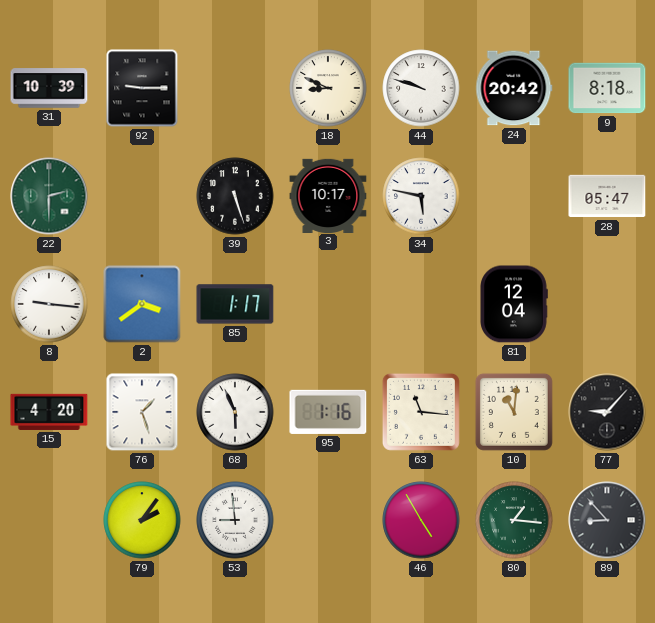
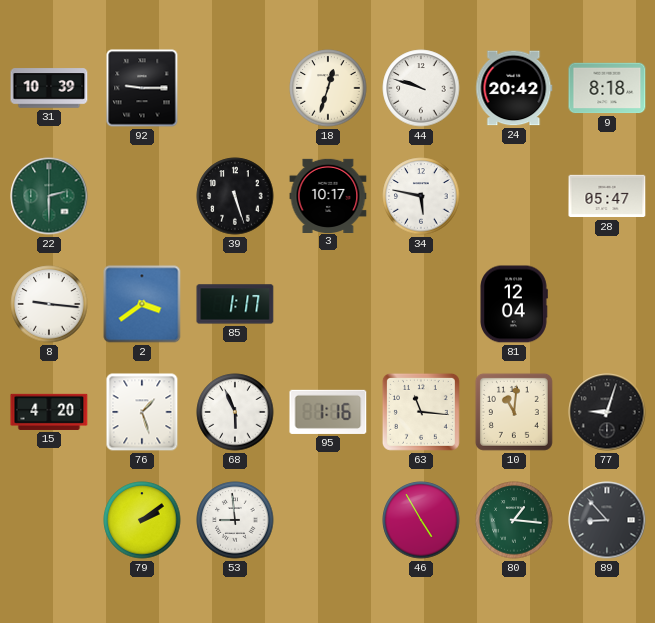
18: 8:49 -> 12:33 (328, 88)
77: 9:07 -> 9:03 (607, 412)
79: 2:06 -> 2:09 (142, 520)
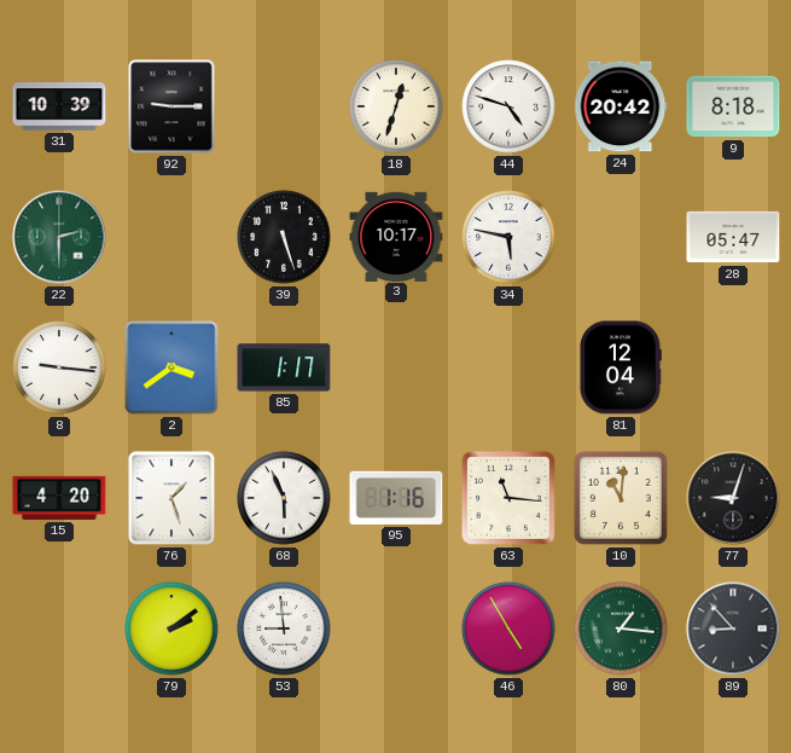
44: 9:48 -> 4:48 (508, 106)
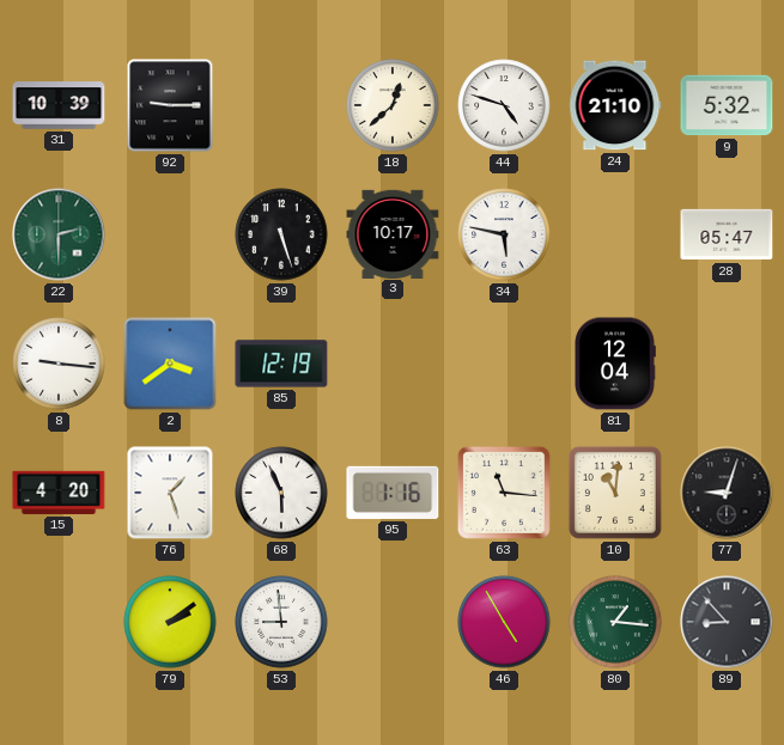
18: 12:33 -> 12:38 (393, 105)
24: 20:42 -> 21:10 (615, 105)
9: 8:18 -> 5:32 (727, 105)
85: 1:17 -> 12:19 (281, 364)
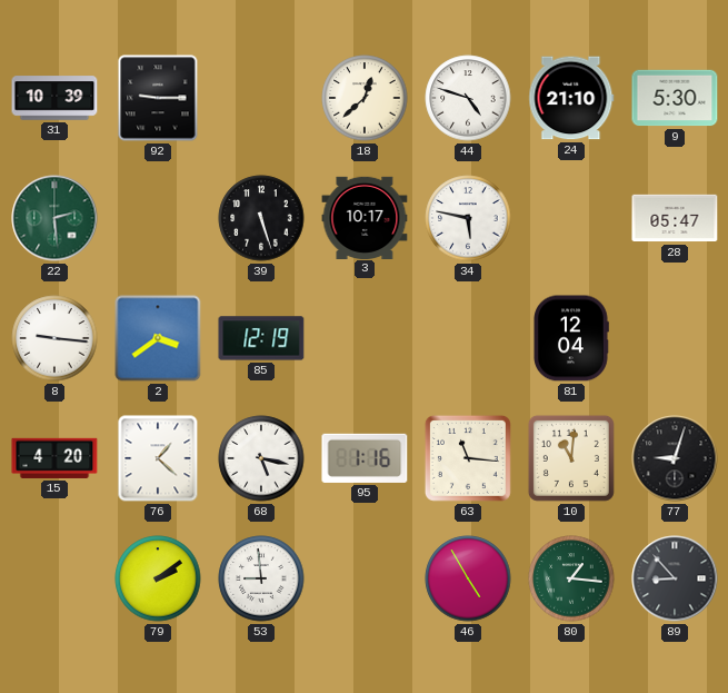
9: 5:32 -> 5:30 (675, 98)
22: 2:30 -> 2:29 (54, 218)
76: 1:27 -> 1:22 (158, 458)
68: 5:56 -> 5:17 (261, 458)
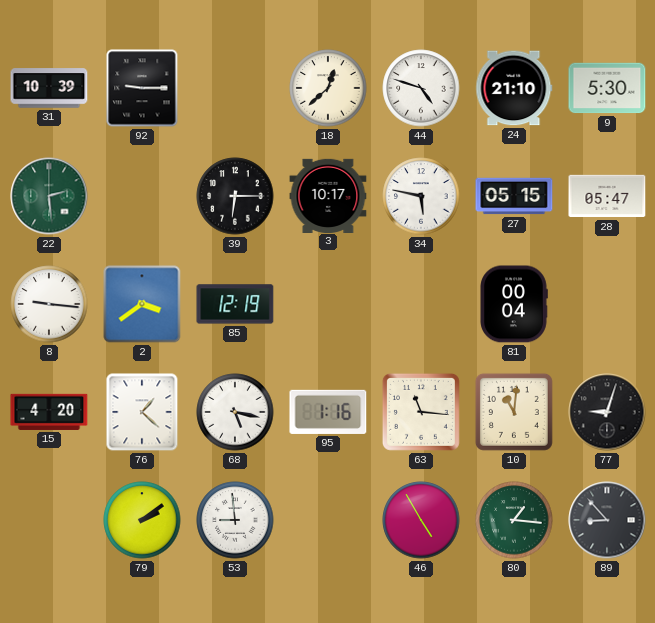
39: 5:27 -> 6:15 (235, 196)
27: none -> 05:15 (514, 196)
81: 12:04 -> 00:04 (514, 304)
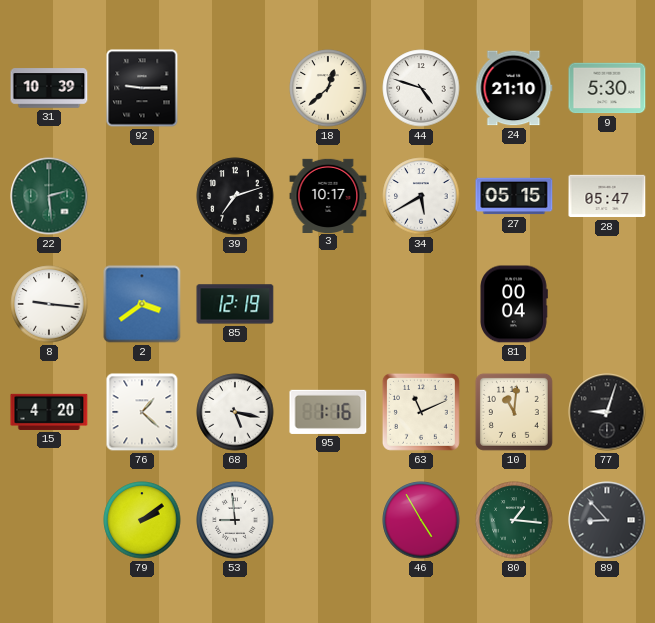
39: 6:15 -> 7:12 (235, 196)
34: 5:47 -> 5:40 (421, 196)
63: 11:16 -> 11:11 (421, 412)
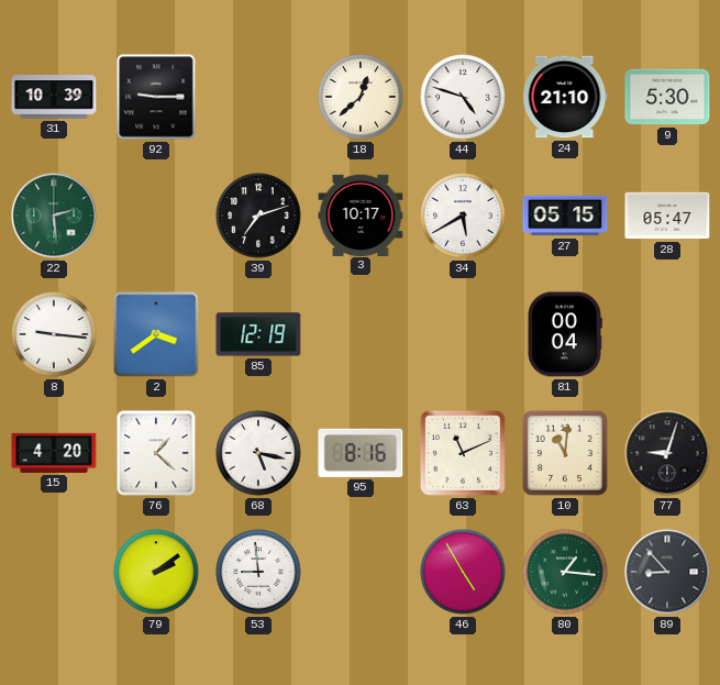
95: 1:16 -> 8:16 (361, 453)
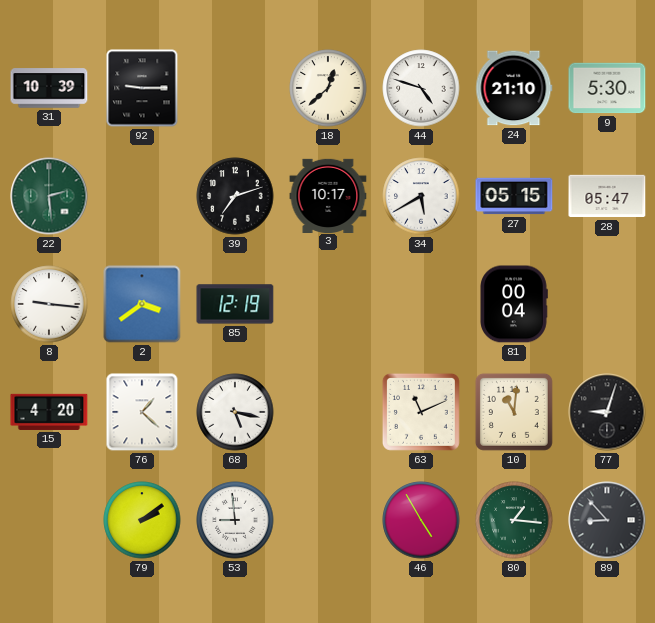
95: 8:16 -> none (361, 453)
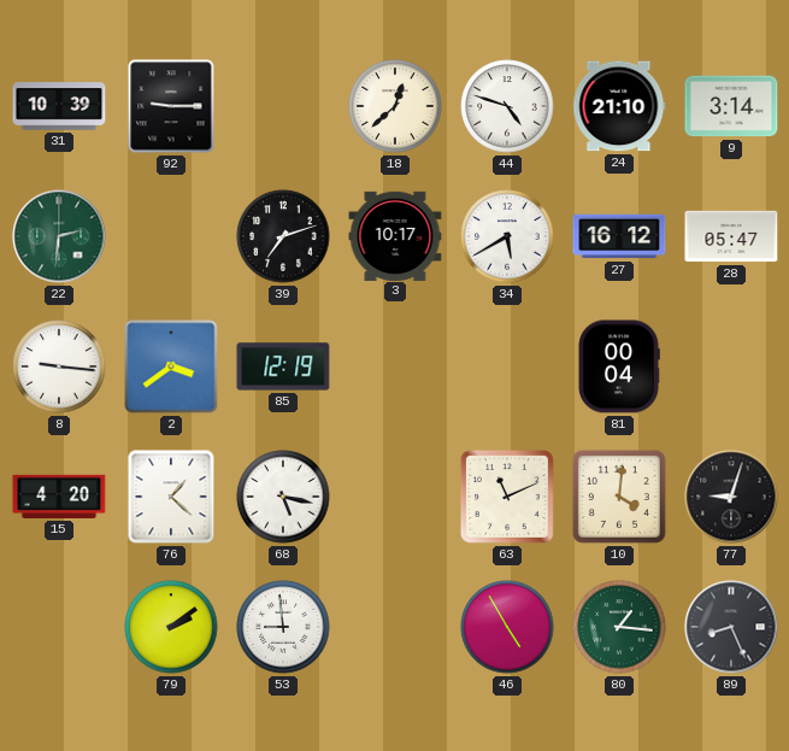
9: 5:30 -> 3:14 (731, 106)
22: 2:29 -> 2:31 (59, 236)
27: 05:15 -> 16:12 (619, 236)
10: 11:01 -> 4:01 (619, 497)
89: 8:53 -> 8:26 (731, 627)
